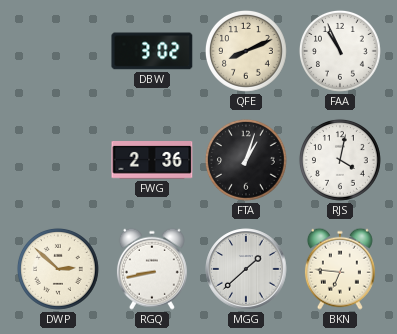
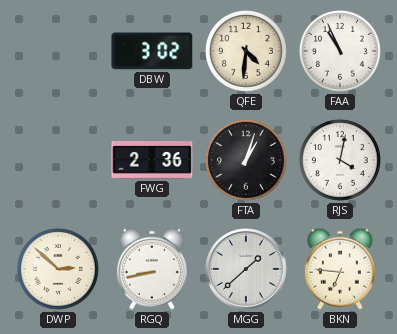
QFE: 8:11 -> 4:31 (246, 51)
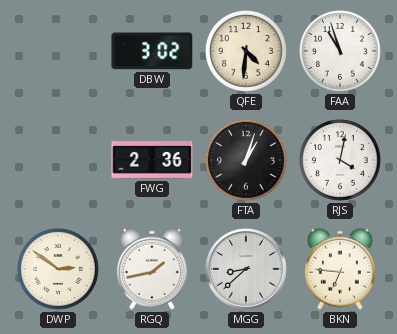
FAA: 10:56 -> 10:57 (340, 51)
DWP: 2:52 -> 2:51 (58, 269)
RGQ: 8:43 -> 1:43 (152, 269)
MGG: 1:38 -> 8:38 (246, 269)
